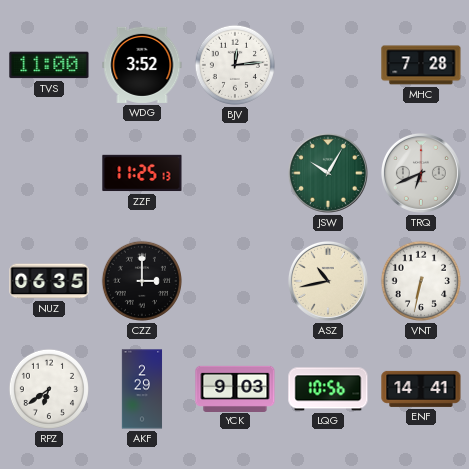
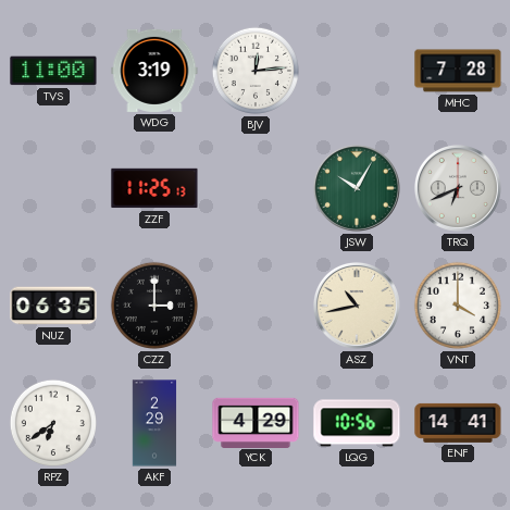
WDG: 3:52 -> 3:19 (154, 71)
VNT: 6:32 -> 4:00 (458, 306)
YCK: 9:03 -> 4:29 (256, 422)
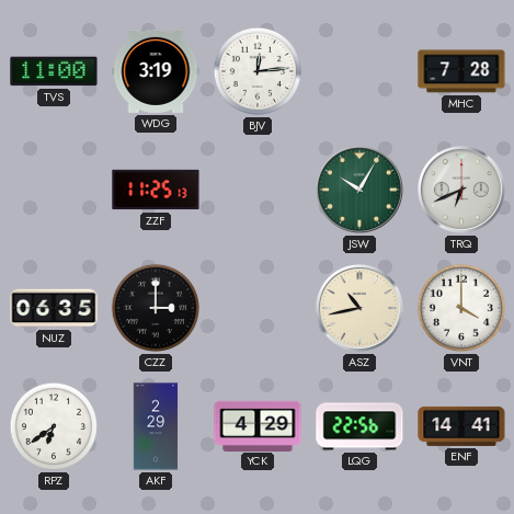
LQG: 10:56 -> 22:56 (359, 426)
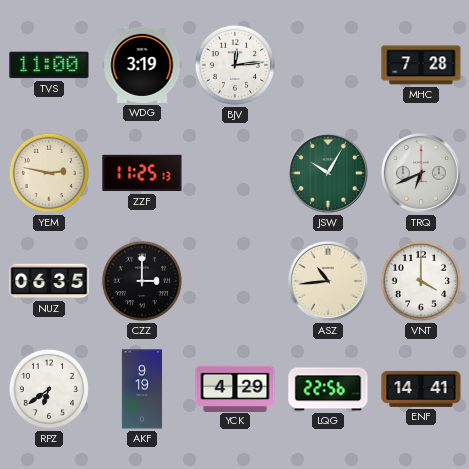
YEM: none -> 2:47 (49, 173)
ASZ: 10:43 -> 10:44 (328, 281)
AKF: 2:29 -> 9:19 (142, 389)
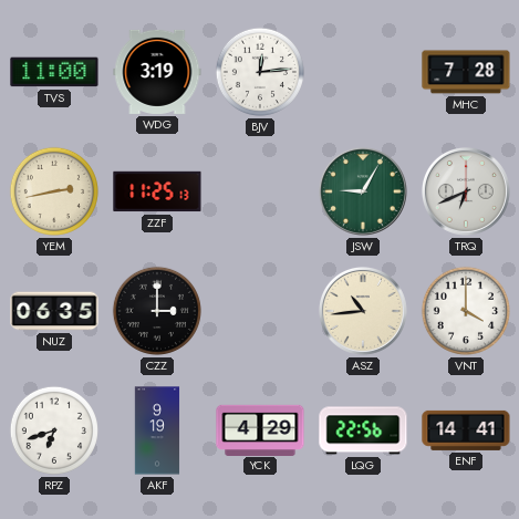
YEM: 2:47 -> 2:43 (54, 191)
JSW: 10:05 -> 9:05 (363, 191)
RPZ: 6:39 -> 6:42 (54, 430)
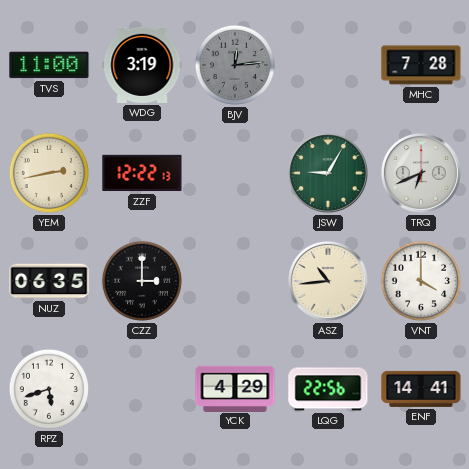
BJV dial: white -> grey (235, 65)
ZZF: 11:25 -> 12:22 (142, 173)
RPZ: 6:42 -> 5:42 (49, 389)
AKF: 9:19 -> none (157, 430)
